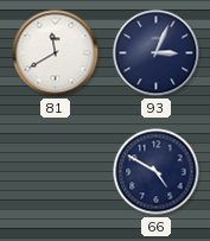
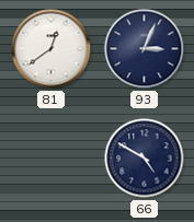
81: 11:40 -> 12:39 (52, 49)
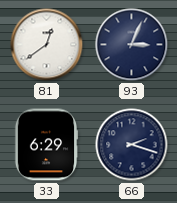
33: none -> 6:29 (46, 145)
66: 4:50 -> 2:18 (132, 145)
